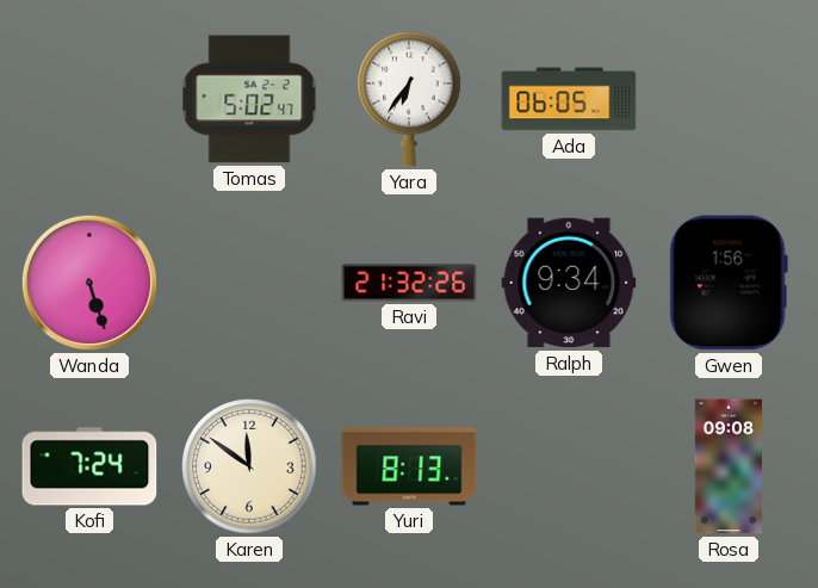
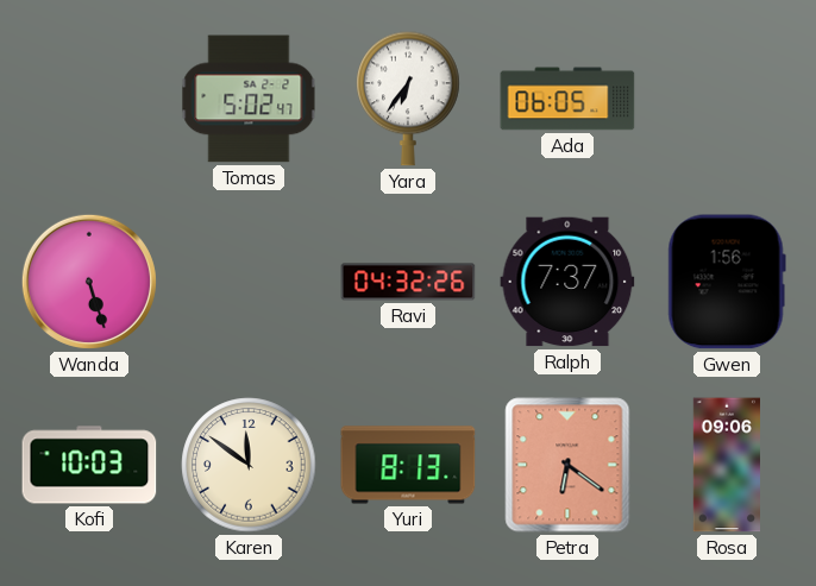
Ravi: 21:32 -> 04:32 (408, 282)
Ralph: 9:34 -> 7:37 (567, 282)
Kofi: 7:24 -> 10:03 (89, 465)
Petra: none -> 6:21 (567, 465)
Rosa: 09:08 -> 09:06 (726, 465)
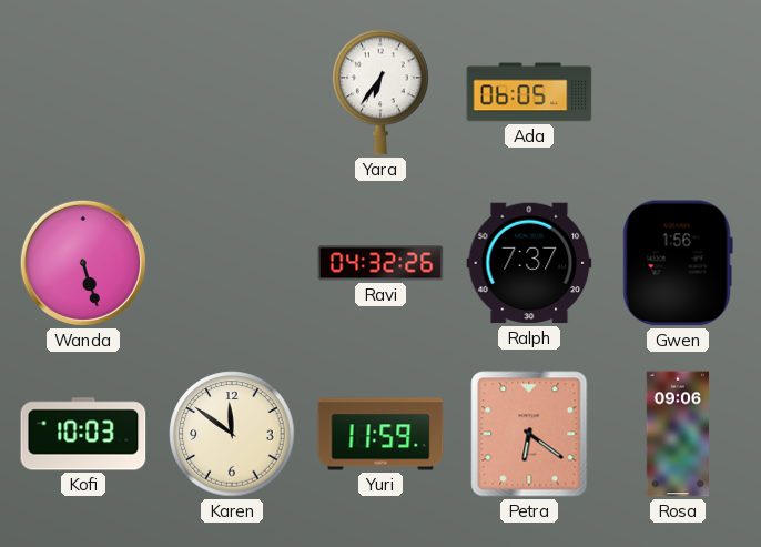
Tomas: 5:02 -> none (249, 99)
Yuri: 8:13 -> 11:59 (380, 434)
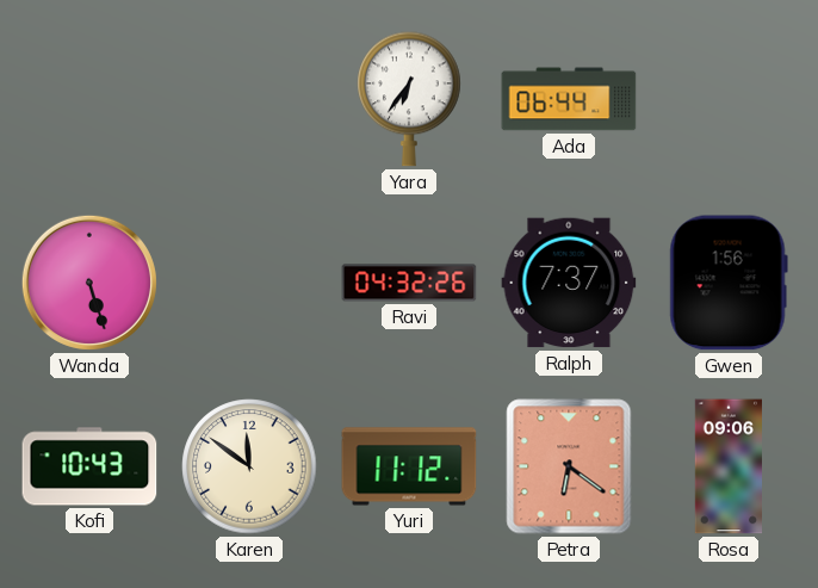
Ada: 06:05 -> 06:44 (569, 99)
Kofi: 10:03 -> 10:43 (89, 466)
Yuri: 11:59 -> 11:12 (409, 466)
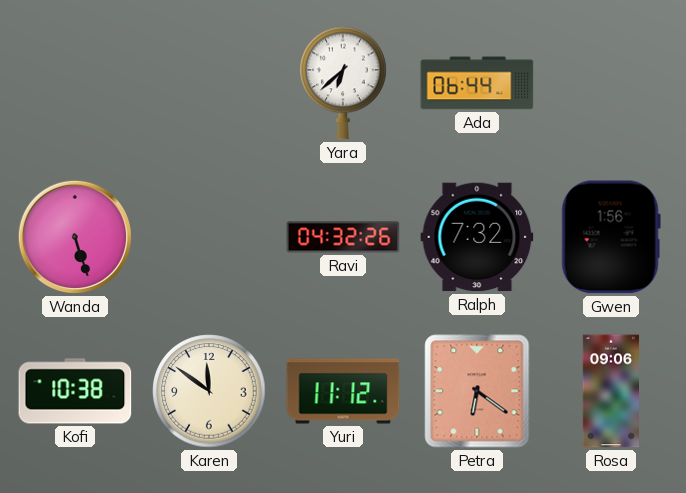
Yara: 6:36 -> 6:38 (343, 83)
Ralph: 7:37 -> 7:32 (477, 237)
Kofi: 10:43 -> 10:38 (75, 391)
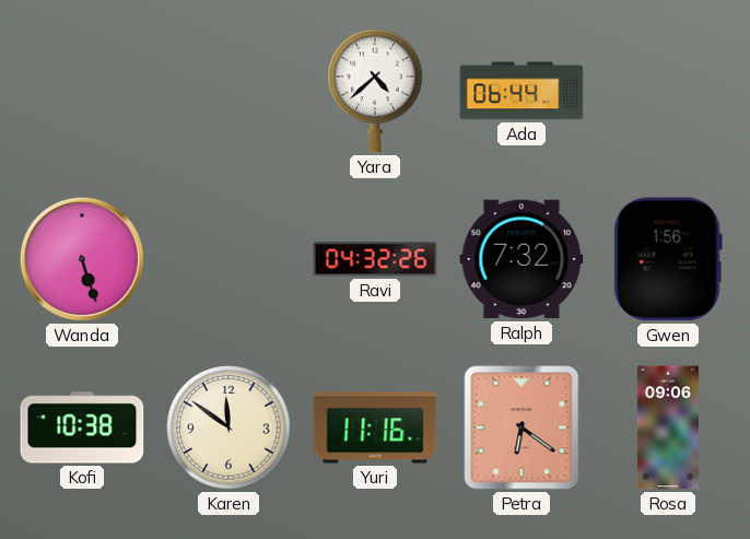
Yara: 6:38 -> 4:38 (375, 91)
Yuri: 11:12 -> 11:16 (375, 427)
